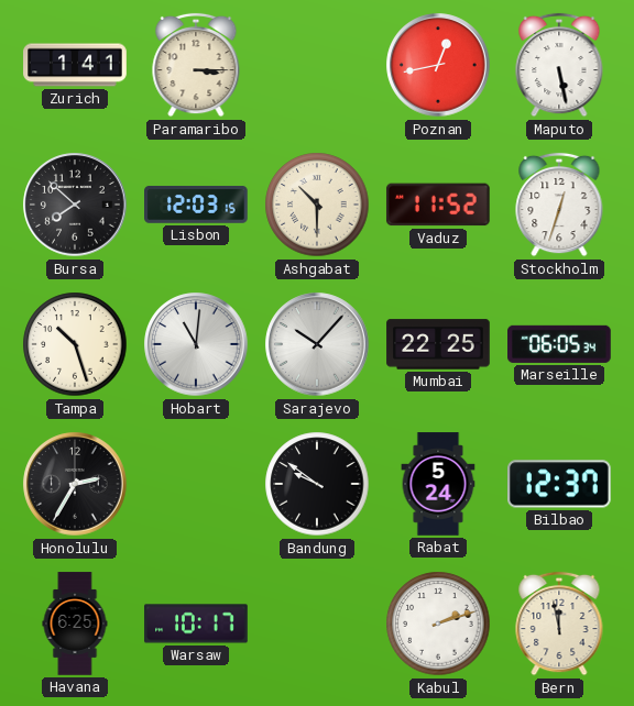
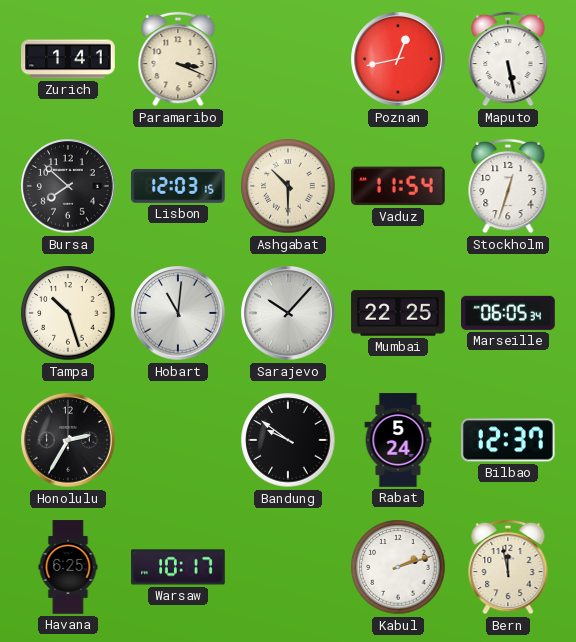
Paramaribo: 3:15 -> 3:19 (178, 59)
Vaduz: 11:52 -> 11:54 (398, 186)
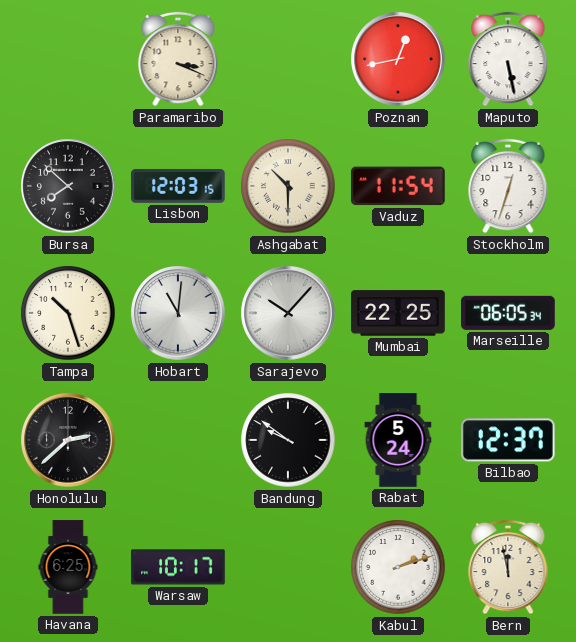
Zurich: 1:41 -> none (68, 59)
Honolulu: 2:35 -> 2:38 (68, 440)
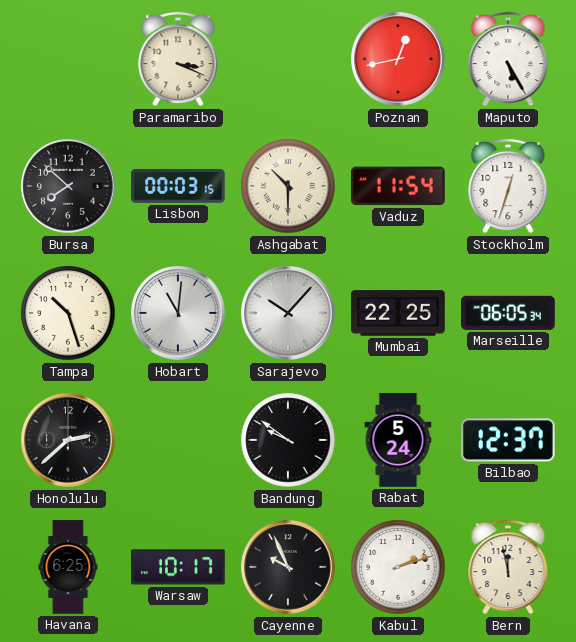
Maputo: 5:28 -> 5:25 (508, 59)
Lisbon: 12:03 -> 00:03 (179, 186)
Cayenne: none -> 9:56 (288, 567)
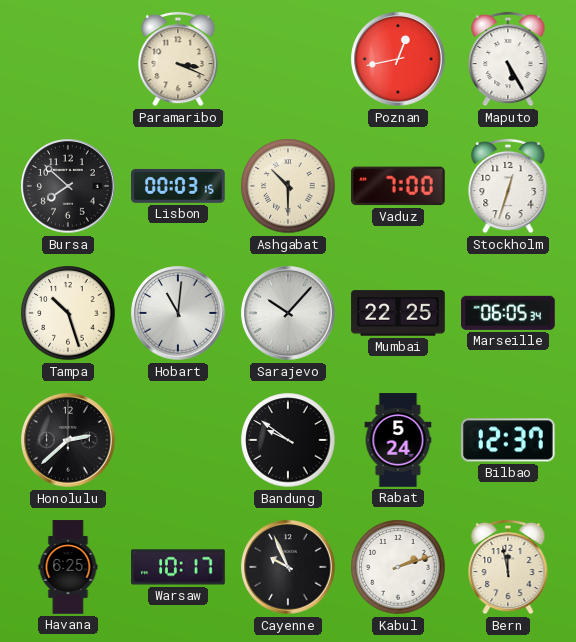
Vaduz: 11:54 -> 7:00 (398, 186)
